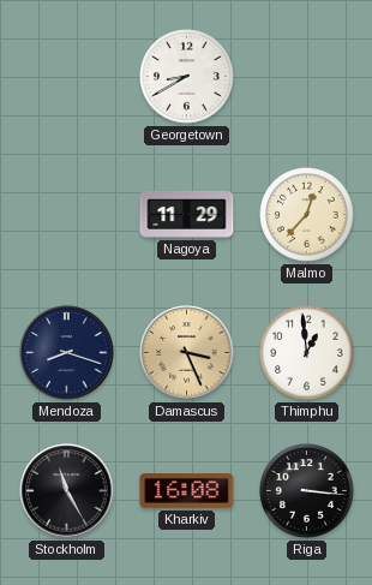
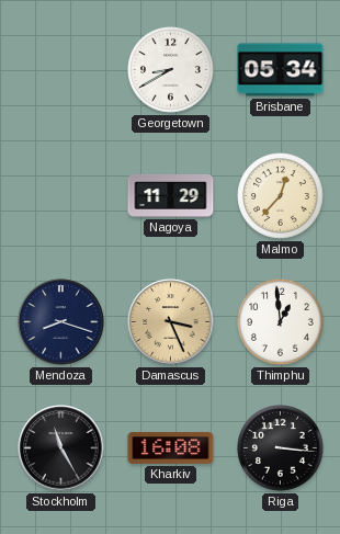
Brisbane: none -> 05:34 (281, 70)
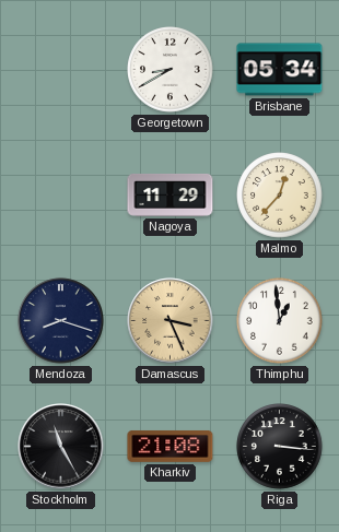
Kharkiv: 16:08 -> 21:08 (171, 447)
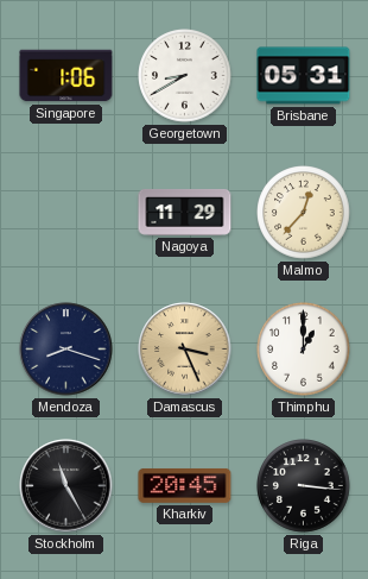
Singapore: none -> 1:06 (66, 76)
Brisbane: 05:34 -> 05:31 (304, 76)
Thimphu: 12:59 -> 1:00 (304, 350)
Kharkiv: 21:08 -> 20:45 (185, 486)
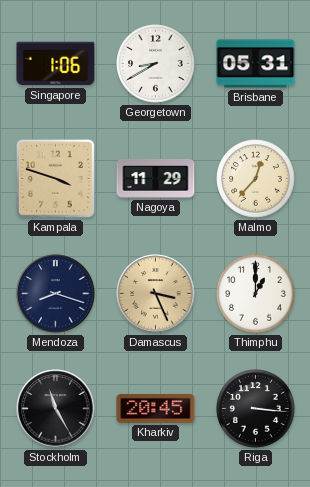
Kampala: none -> 3:48 (56, 179)
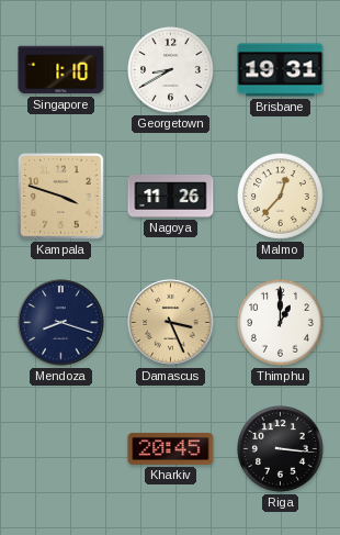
Singapore: 1:06 -> 1:10 (61, 70)
Brisbane: 05:31 -> 19:31 (281, 70)
Nagoya: 11:29 -> 11:26 (171, 197)
Stockholm: 11:25 -> none (56, 409)
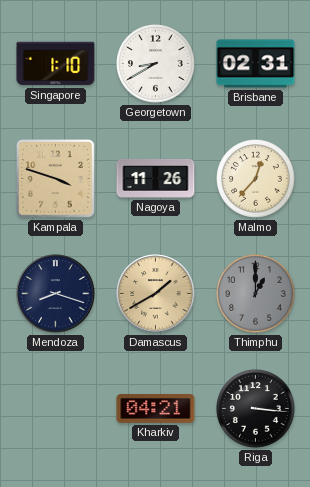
Brisbane: 19:31 -> 02:31 (256, 64)
Damascus: 3:26 -> 1:40 (156, 294)
Thimphu dial: white -> grey (256, 294)
Kharkiv: 20:45 -> 04:21 (156, 409)
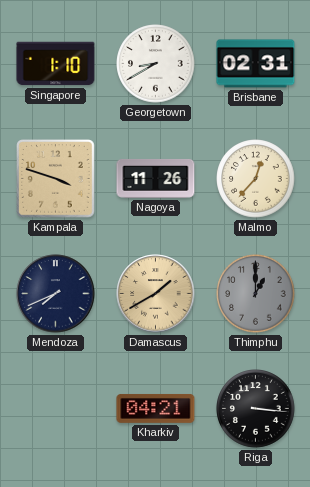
Mendoza: 8:18 -> 7:41 (56, 294)
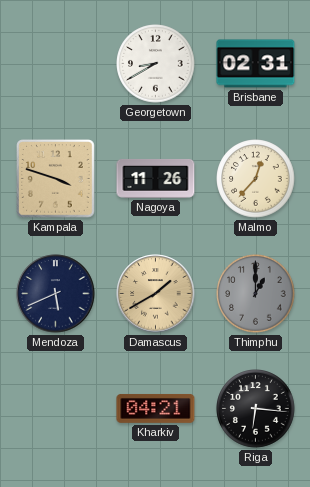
Singapore: 1:10 -> none (56, 64)
Mendoza: 7:41 -> 5:41 (56, 294)
Riga: 3:16 -> 6:16 (256, 409)
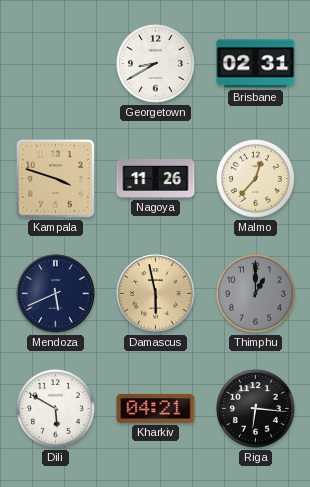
Damascus: 1:40 -> 5:58 (156, 294)
Dili: none -> 5:50 (56, 409)
